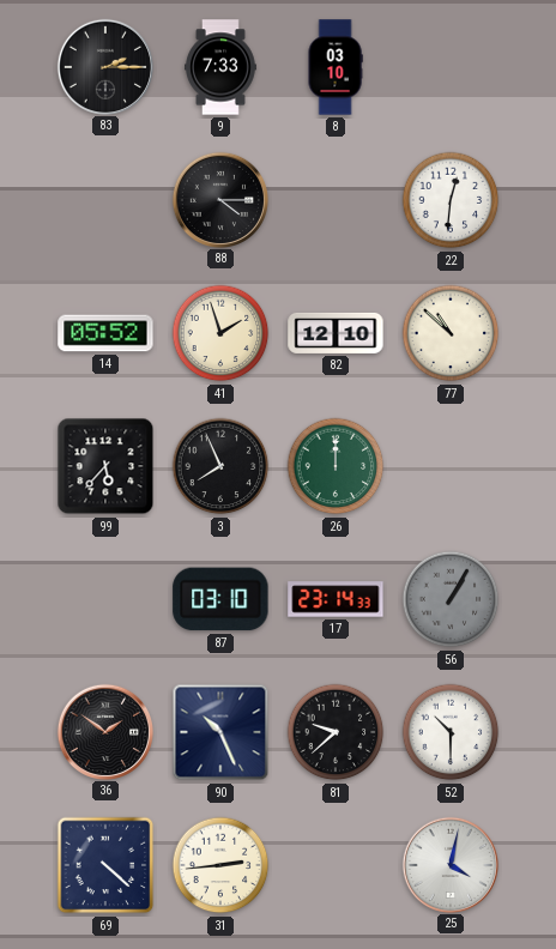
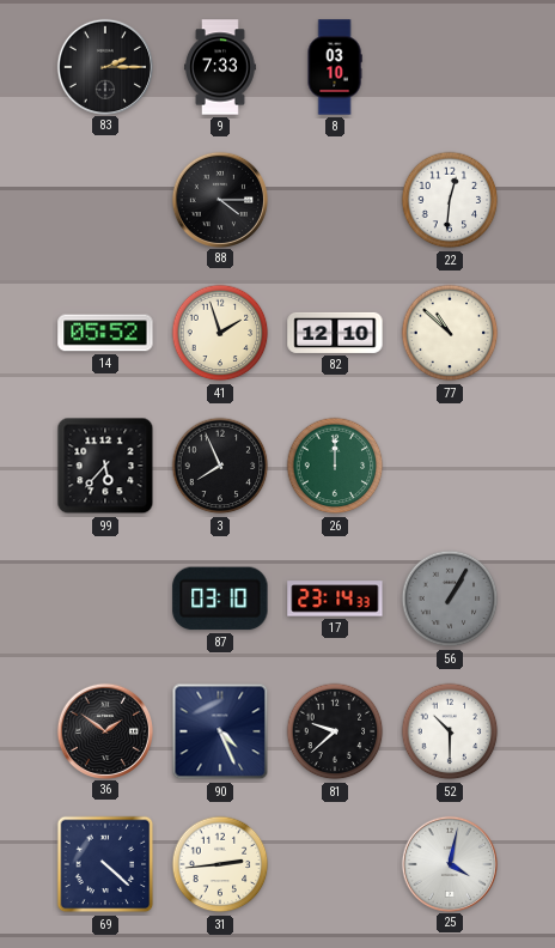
90: 10:26 -> 4:26 (220, 731)
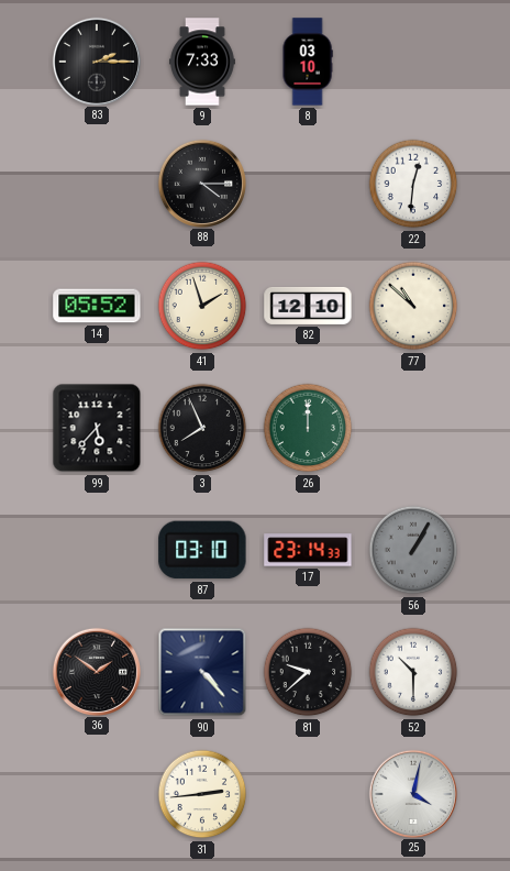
90: 4:26 -> 4:23 (202, 672)
69: 4:22 -> none (105, 864)
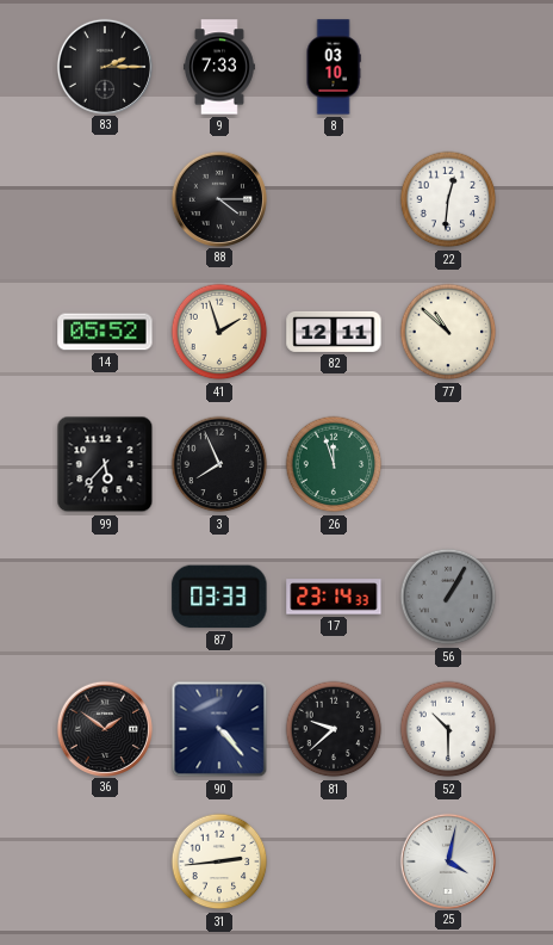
82: 12:10 -> 12:11 (334, 332)
26: 12:00 -> 11:57 (334, 464)
87: 03:10 -> 03:33 (219, 597)
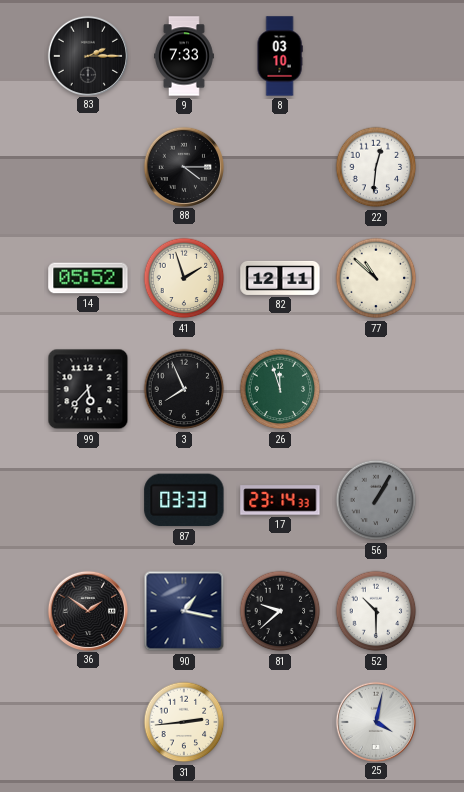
90: 4:23 -> 1:17 (184, 611)
